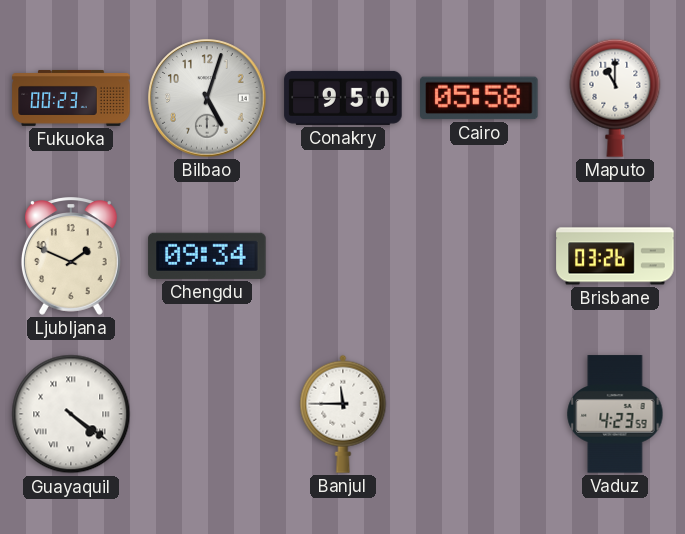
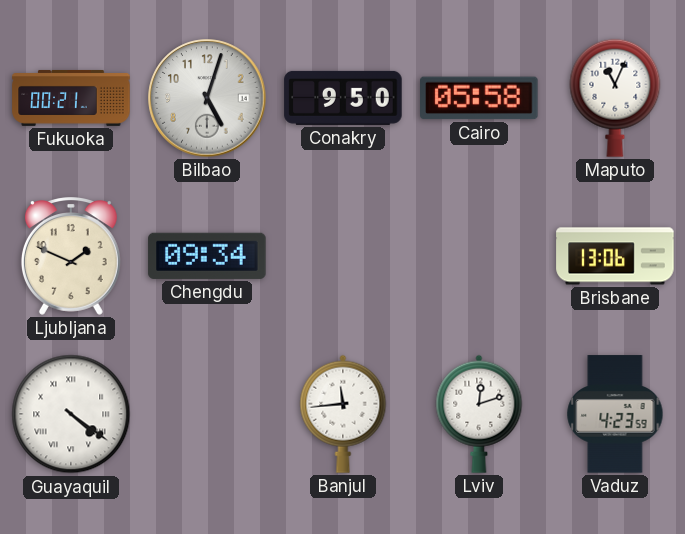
Fukuoka: 00:23 -> 00:21 (71, 98)
Maputo: 11:00 -> 11:04 (615, 98)
Brisbane: 03:26 -> 13:06 (615, 256)
Banjul: 11:45 -> 11:44 (343, 414)
Lviv: none -> 12:12 (479, 414)
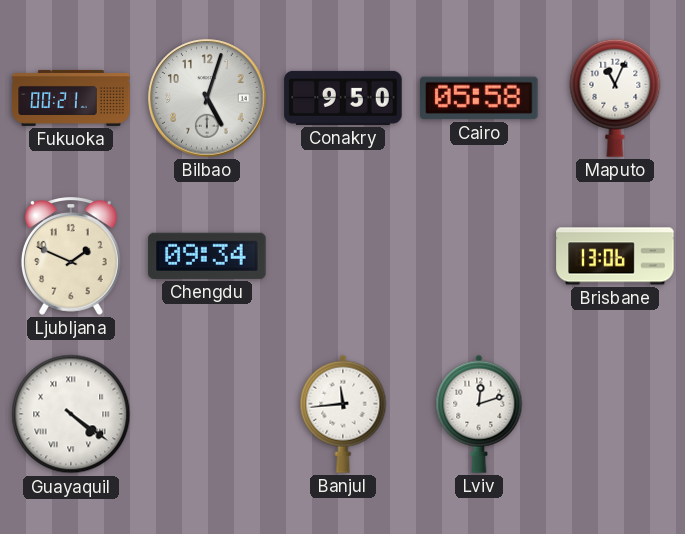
Vaduz: 4:23 -> none (615, 414)
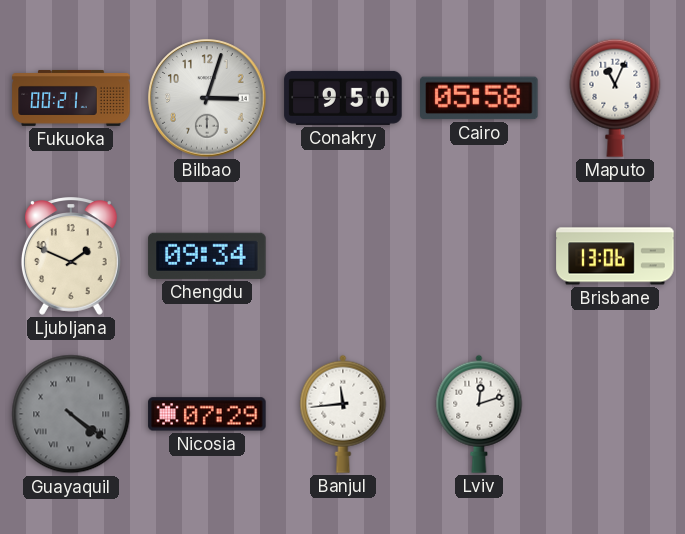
Bilbao: 5:03 -> 3:03 (207, 98)
Guayaquil dial: white -> grey (71, 414)
Nicosia: none -> 07:29 (207, 414)
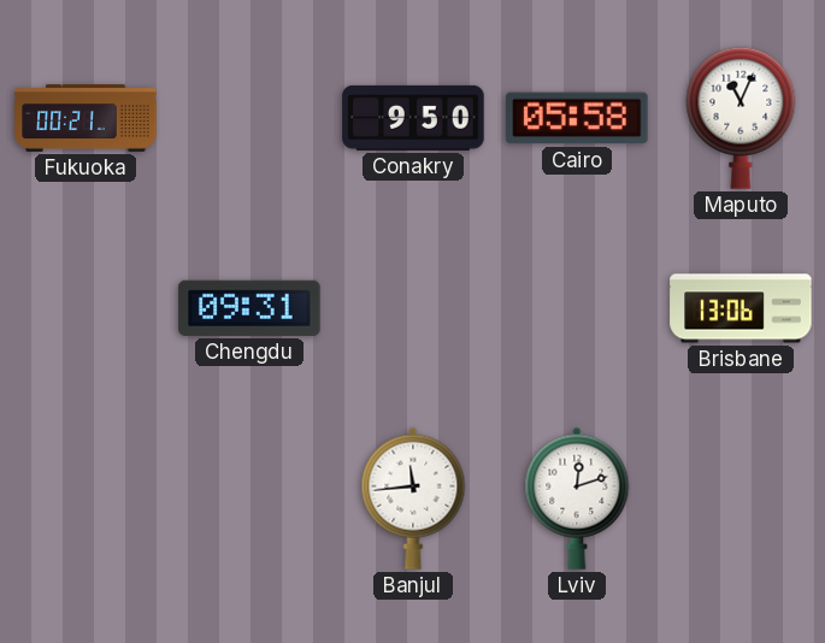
Bilbao: 3:03 -> none (207, 98)
Ljubljana: 1:49 -> none (71, 256)
Chengdu: 09:34 -> 09:31 (249, 308)
Guayaquil: 4:21 -> none (71, 414)
Nicosia: 07:29 -> none (207, 414)
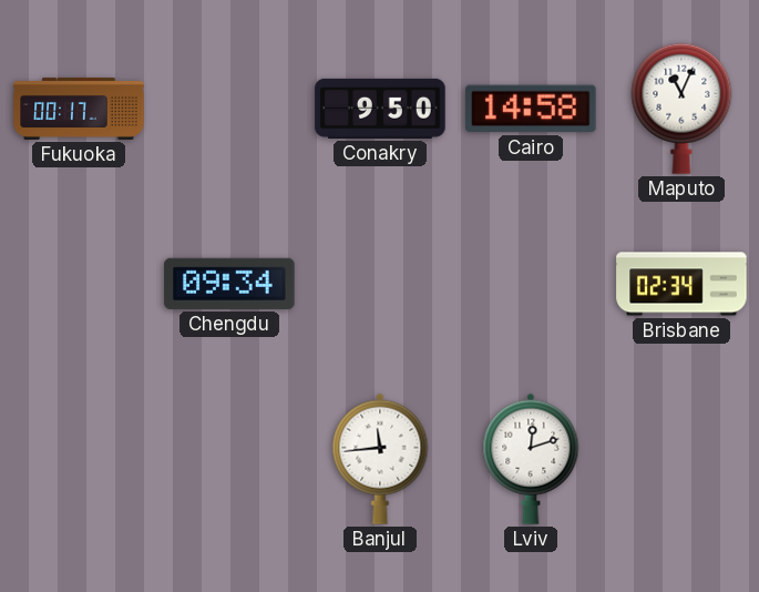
Fukuoka: 00:21 -> 00:17 (79, 109)
Cairo: 05:58 -> 14:58 (531, 109)
Chengdu: 09:31 -> 09:34 (229, 284)
Brisbane: 13:06 -> 02:34 (681, 284)
